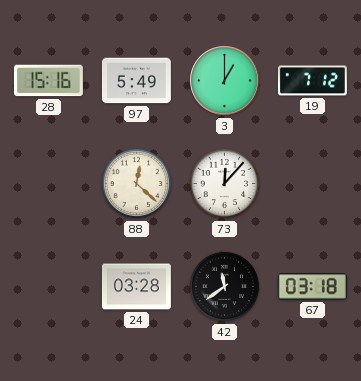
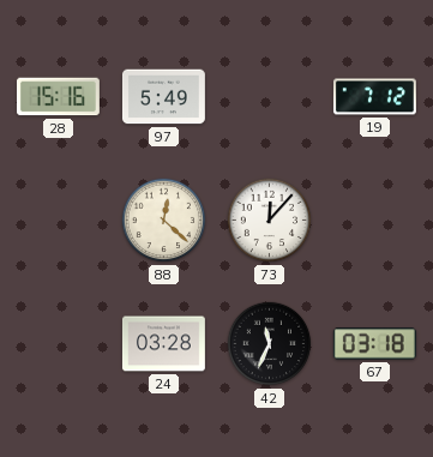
3: 1:00 -> none (225, 81)
42: 11:39 -> 11:34 (270, 344)
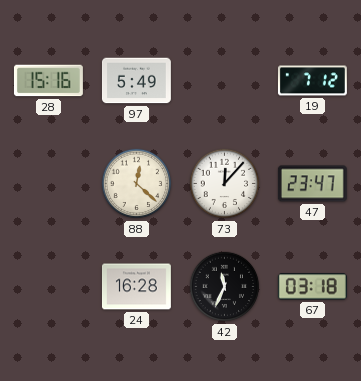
47: none -> 23:47 (312, 184)
24: 03:28 -> 16:28 (136, 287)
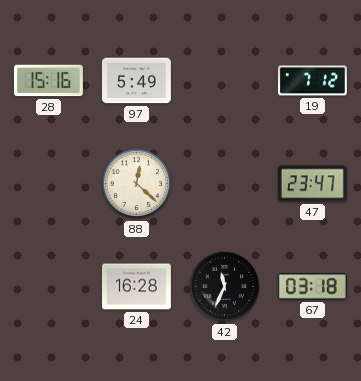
73: 12:07 -> none (225, 184)
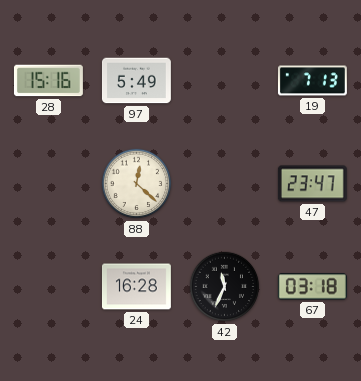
19: 7:12 -> 7:13 (312, 81)
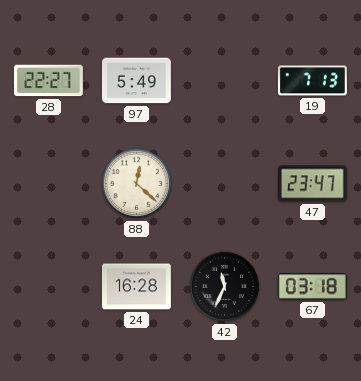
28: 15:16 -> 22:27 (48, 81)
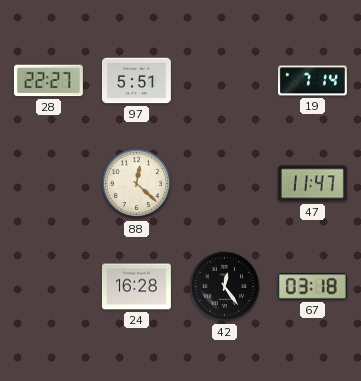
97: 5:49 -> 5:51 (136, 81)
19: 7:13 -> 7:14 (312, 81)
47: 23:47 -> 11:47 (312, 184)
42: 11:34 -> 12:24 (225, 287)
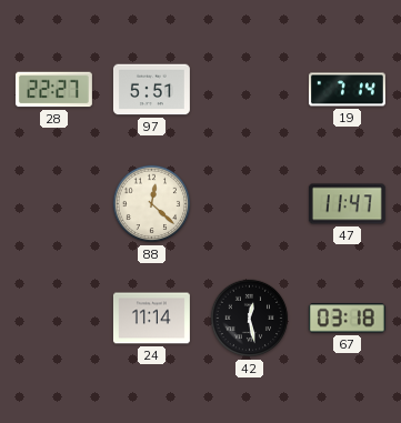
24: 16:28 -> 11:14 (151, 319)
42: 12:24 -> 12:28 (250, 319)
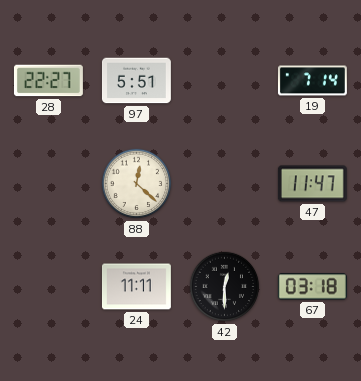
24: 11:14 -> 11:11 (136, 287)
42: 12:28 -> 12:30 (225, 287)
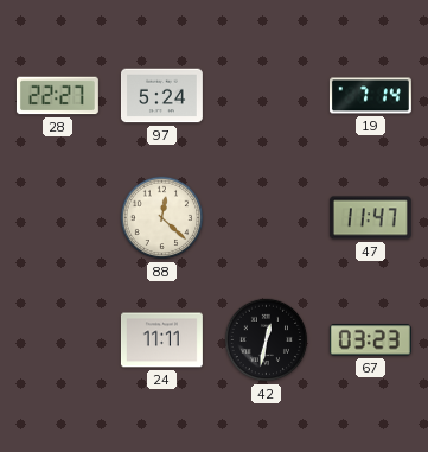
97: 5:51 -> 5:24 (161, 96)
42: 12:30 -> 12:32 (267, 340)
67: 03:18 -> 03:23 (370, 340)
